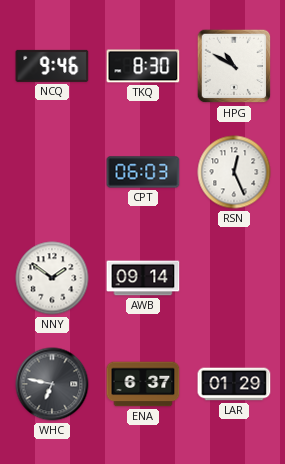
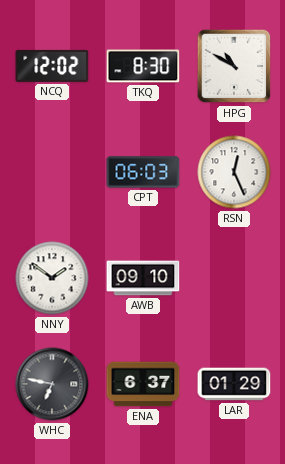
NCQ: 9:46 -> 12:02 (52, 66)
AWB: 09:14 -> 09:10 (143, 278)
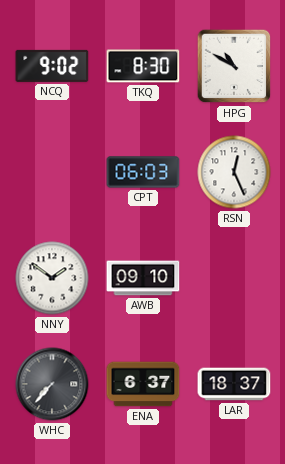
NCQ: 12:02 -> 9:02 (52, 66)
WHC: 6:47 -> 7:37 (52, 384)
LAR: 01:29 -> 18:37 (234, 384)
